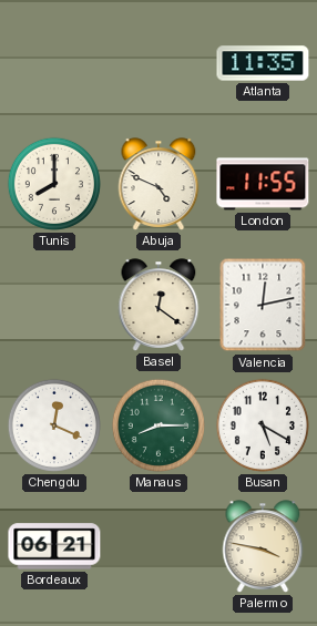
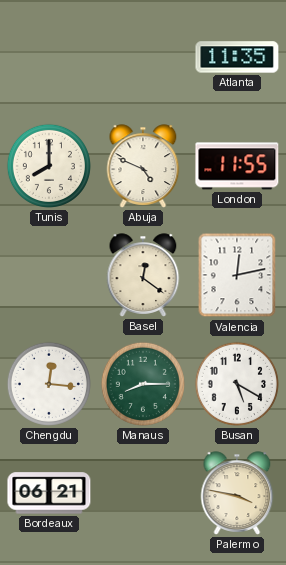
Chengdu: 12:19 -> 12:16 (49, 384)
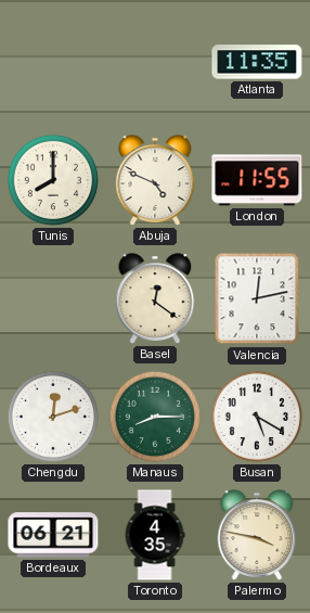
Chengdu: 12:16 -> 12:12 (53, 417)
Toronto: none -> 4:35 (155, 535)
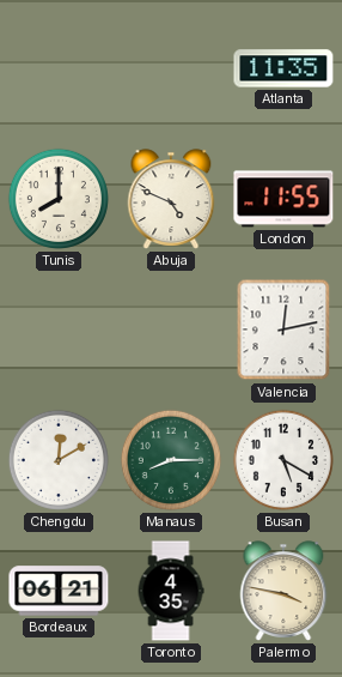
Basel: 12:21 -> none (155, 298)
Chengdu: 12:12 -> 12:10 (59, 460)
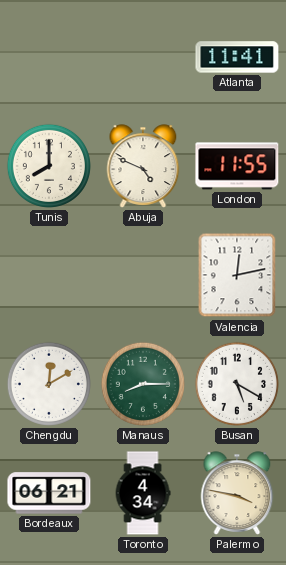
Atlanta: 11:35 -> 11:41 (237, 57)
Toronto: 4:35 -> 4:34 (143, 493)
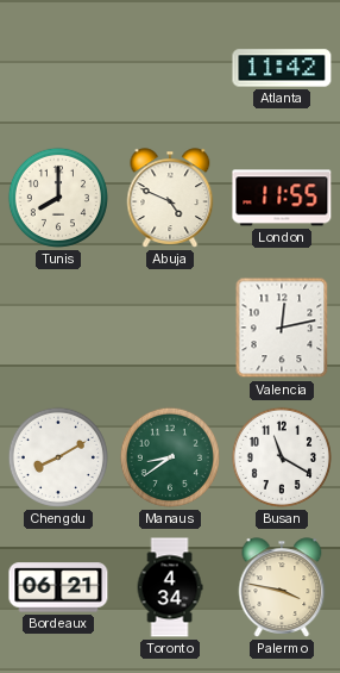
Atlanta: 11:41 -> 11:42 (282, 68)
Chengdu: 12:10 -> 8:10 (58, 457)
Manaus: 8:15 -> 8:39 (170, 457)
Busan: 5:20 -> 11:20 (282, 457)
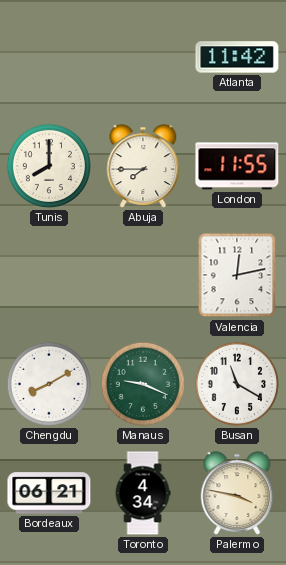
Abuja: 4:49 -> 7:45 (143, 166)
Manaus: 8:39 -> 9:19 (143, 384)
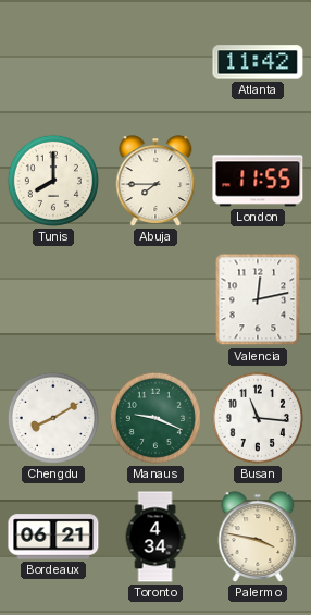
Busan: 11:20 -> 11:16 (258, 418)
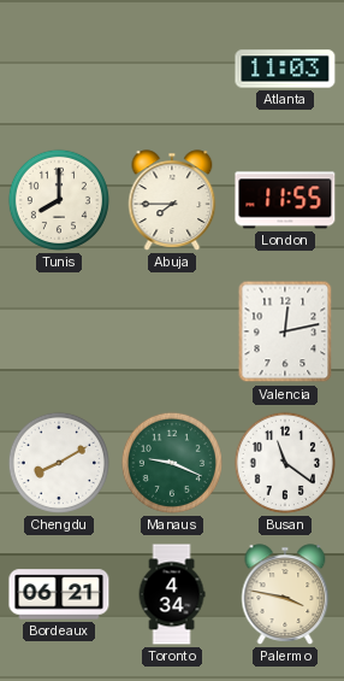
Atlanta: 11:42 -> 11:03 (285, 69)
Busan: 11:16 -> 11:21 (285, 463)
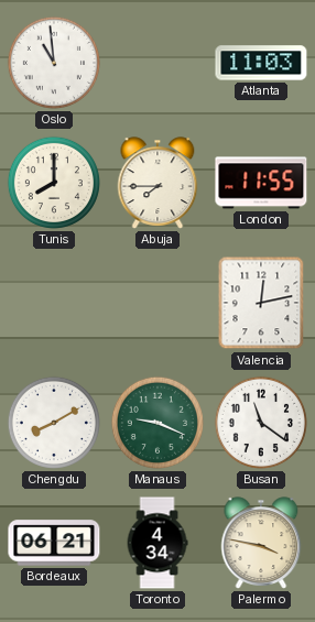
Oslo: none -> 10:59 (54, 63)
